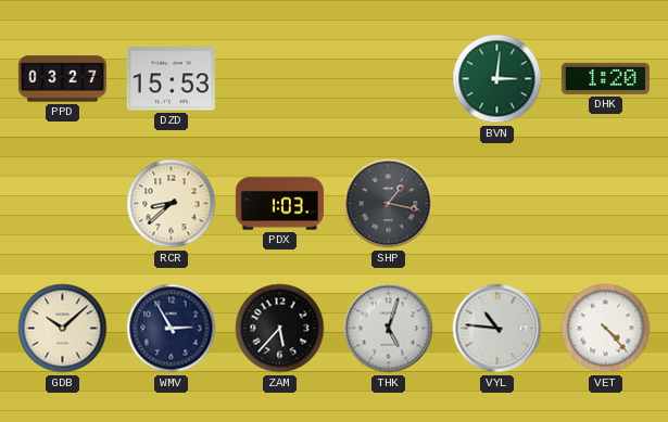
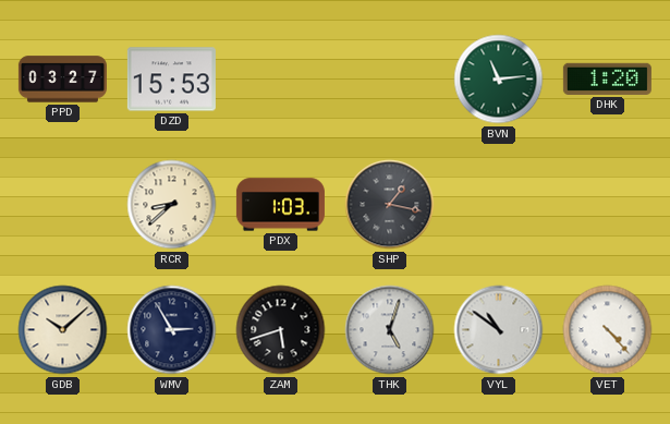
BVN: 3:01 -> 11:14 (499, 80)
ZAM: 5:37 -> 5:42 (281, 330)
VYL: 10:46 -> 10:51 (499, 330)
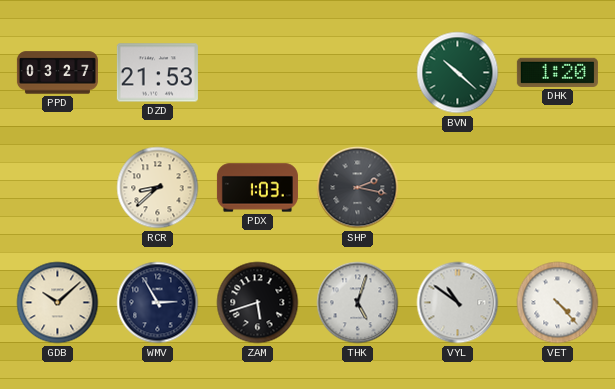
DZD: 15:53 -> 21:53 (157, 73)
BVN: 11:14 -> 10:22 (458, 73)
SHP: 1:17 -> 2:17 (358, 188)
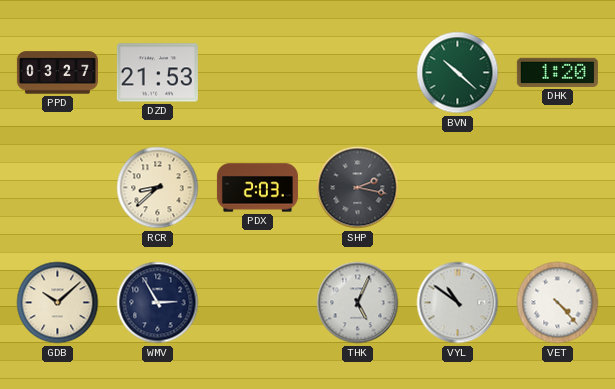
PDX: 1:03 -> 2:03 (257, 188)
ZAM: 5:42 -> none (258, 303)
THK: 5:03 -> 5:04 (358, 303)
